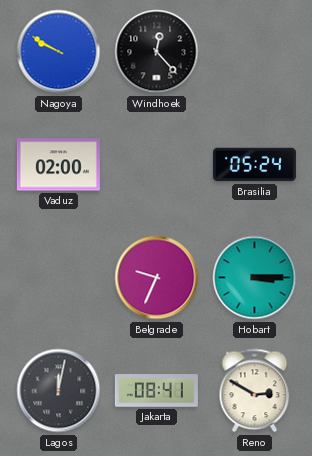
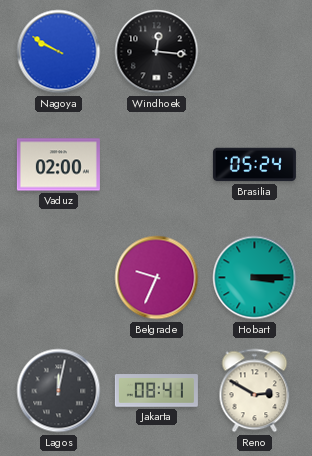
Windhoek: 12:23 -> 12:16 (157, 52)
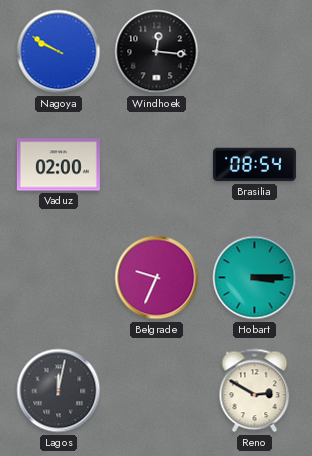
Brasilia: 05:24 -> 08:54 (254, 165)
Jakarta: 08:41 -> none (156, 391)
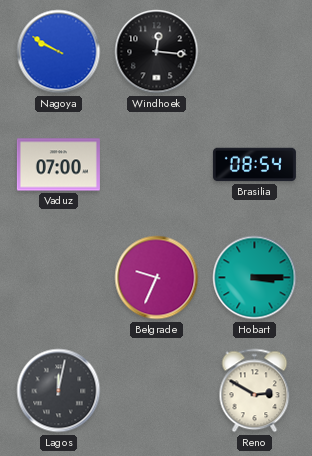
Vaduz: 02:00 -> 07:00 (58, 165)
